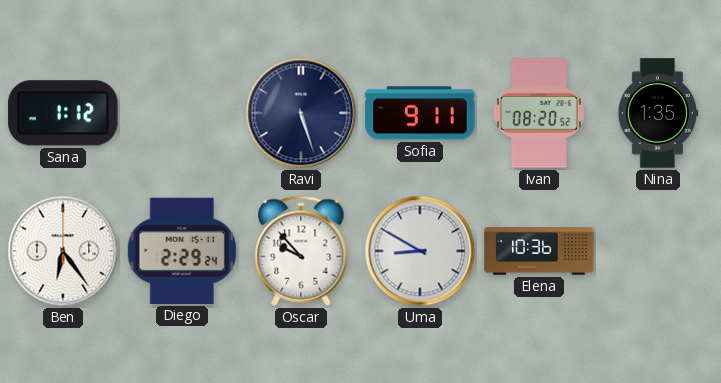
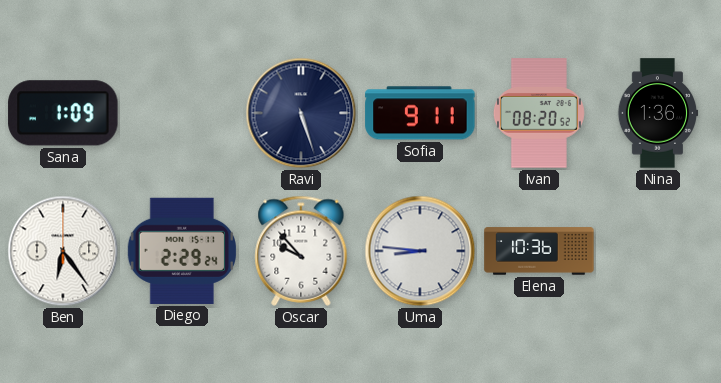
Sana: 1:12 -> 1:09 (63, 113)
Nina: 1:35 -> 1:36 (658, 113)
Uma: 8:50 -> 8:46 (420, 251)
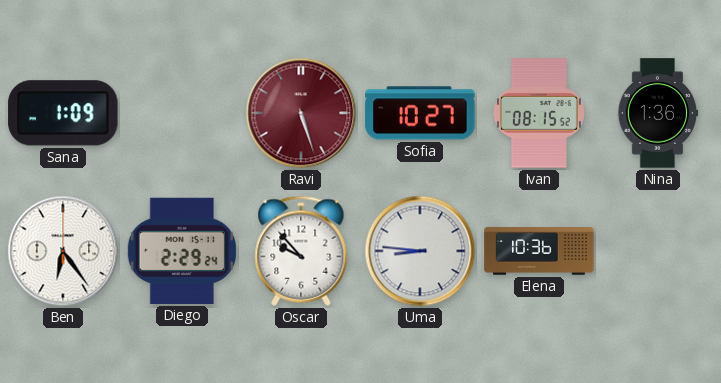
Ravi dial: navy -> burgundy (301, 113)
Sofia: 9:11 -> 10:27 (420, 113)
Ivan: 08:20 -> 08:15 (539, 113)
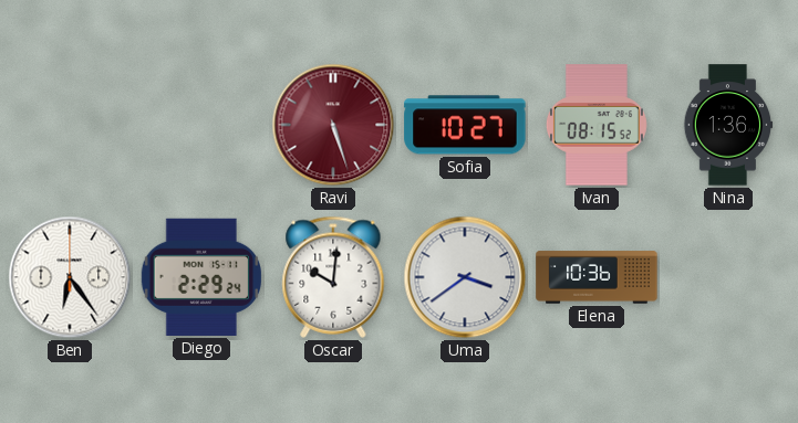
Sana: 1:09 -> none (63, 113)
Oscar: 9:53 -> 10:01 (333, 277)
Uma: 8:46 -> 3:39 (465, 277)
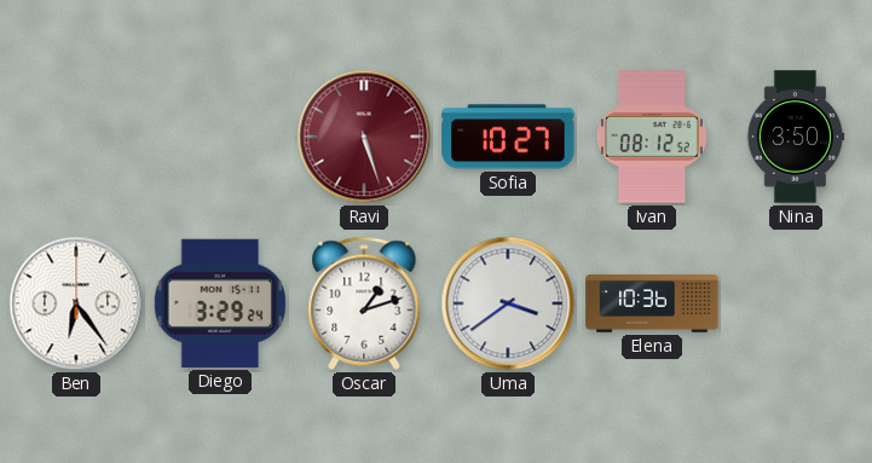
Ivan: 08:15 -> 08:12 (652, 137)
Nina: 1:36 -> 3:50 (796, 137)
Diego: 2:29 -> 3:29 (219, 303)
Oscar: 10:01 -> 1:12 (364, 303)
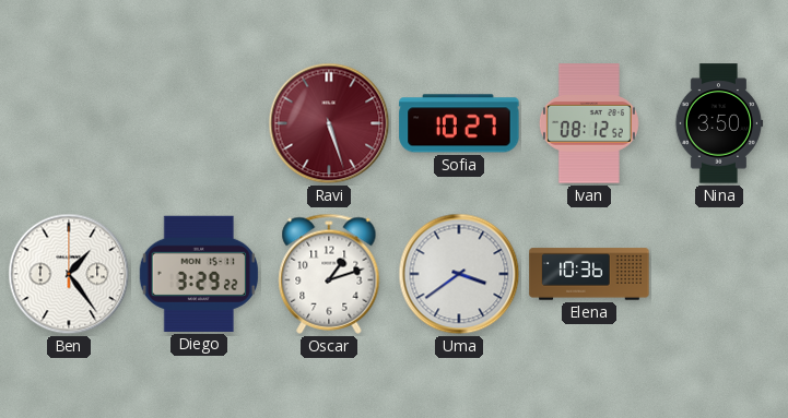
Ben: 6:24 -> 1:24 (69, 274)
Diego: 3:29:24 -> 3:29:22 (198, 274)
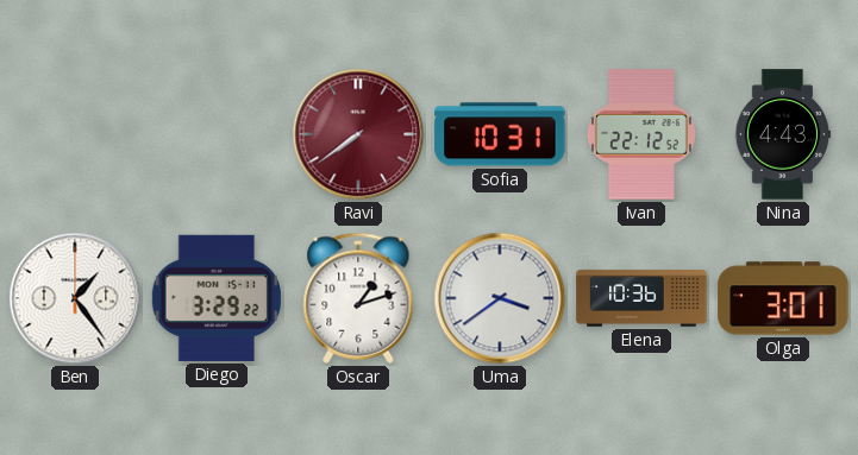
Ravi: 5:27 -> 7:39 (358, 134)
Sofia: 10:27 -> 10:31 (500, 134)
Ivan: 08:12 -> 22:12 (641, 134)
Nina: 3:50 -> 4:43 (783, 134)
Olga: none -> 3:01 (783, 298)
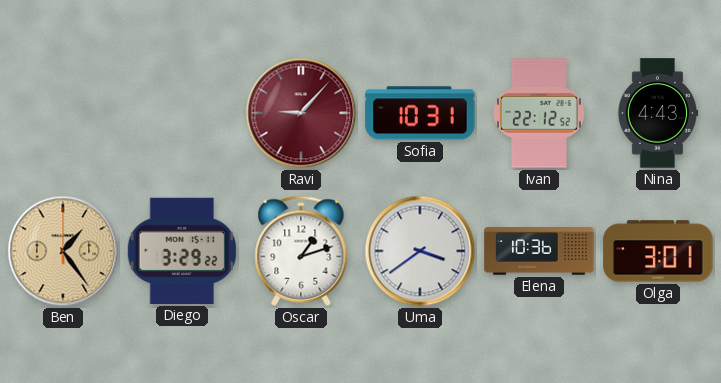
Ravi: 7:39 -> 9:07 (301, 113)
Ben dial: white -> champagne (63, 251)
